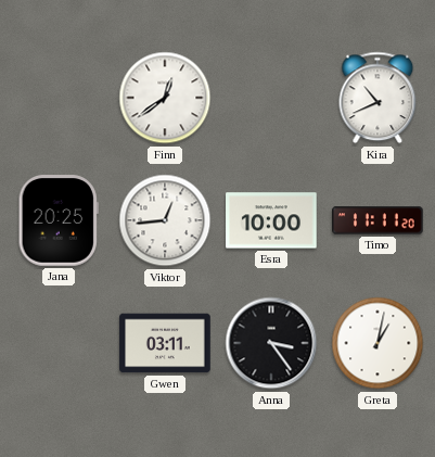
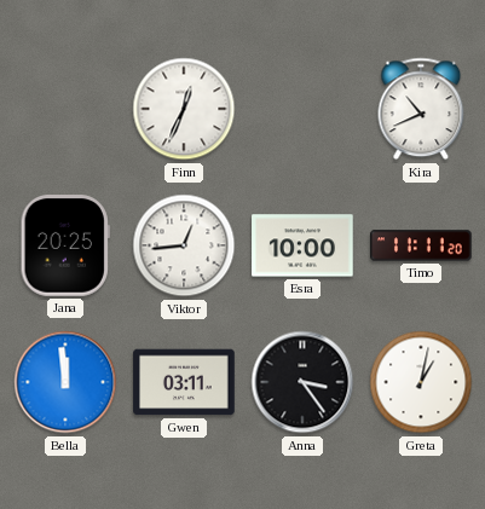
Finn: 12:39 -> 12:34 (184, 109)
Bella: none -> 11:59 (65, 382)
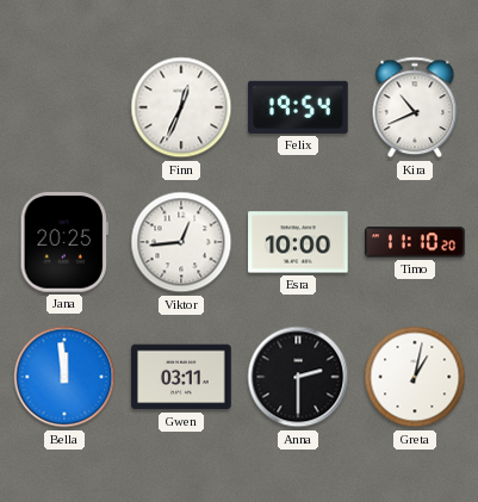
Felix: none -> 19:54 (298, 107)
Timo: 11:11 -> 11:10 (415, 242)
Anna: 3:24 -> 2:30 (298, 377)
